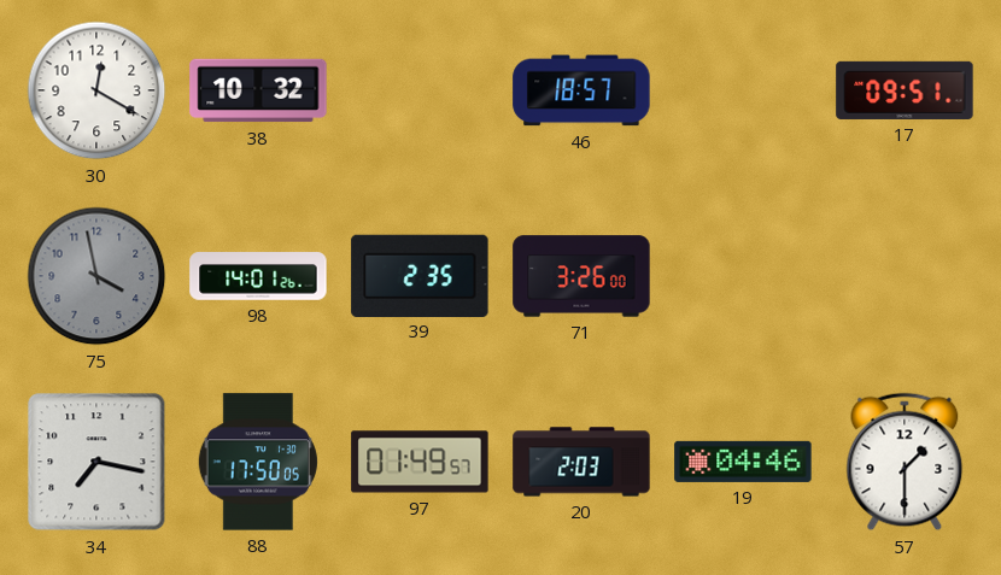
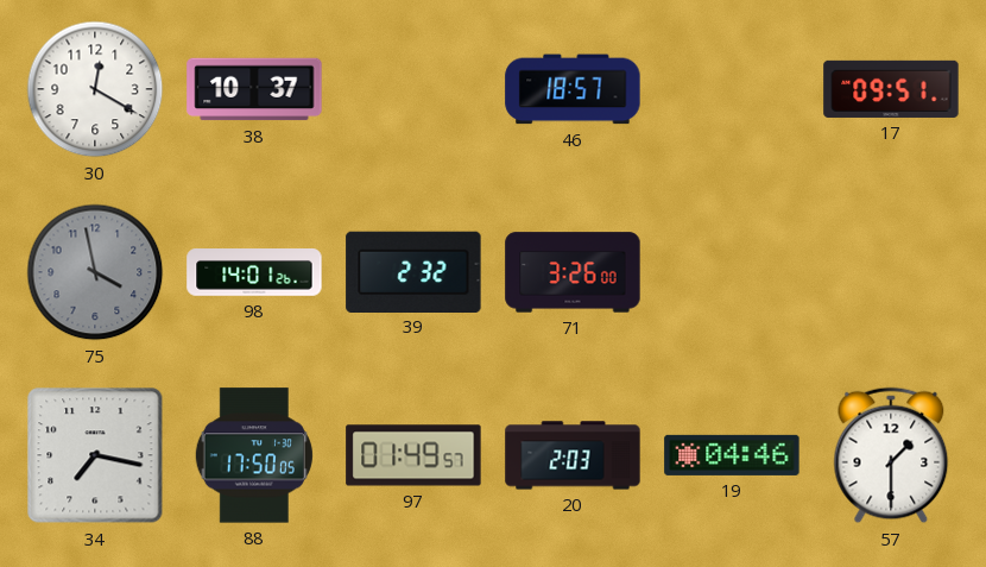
38: 10:32 -> 10:37 (254, 89)
39: 2:35 -> 2:32 (413, 271)
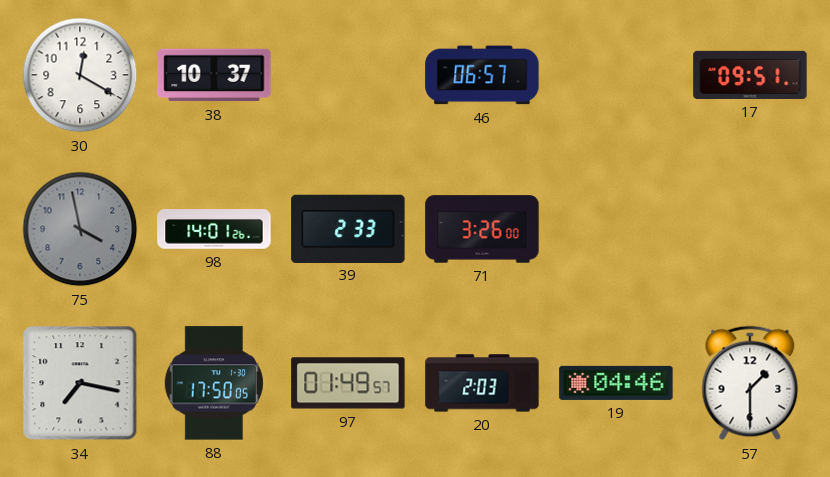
46: 18:57 -> 06:57 (482, 75)
39: 2:32 -> 2:33 (348, 228)
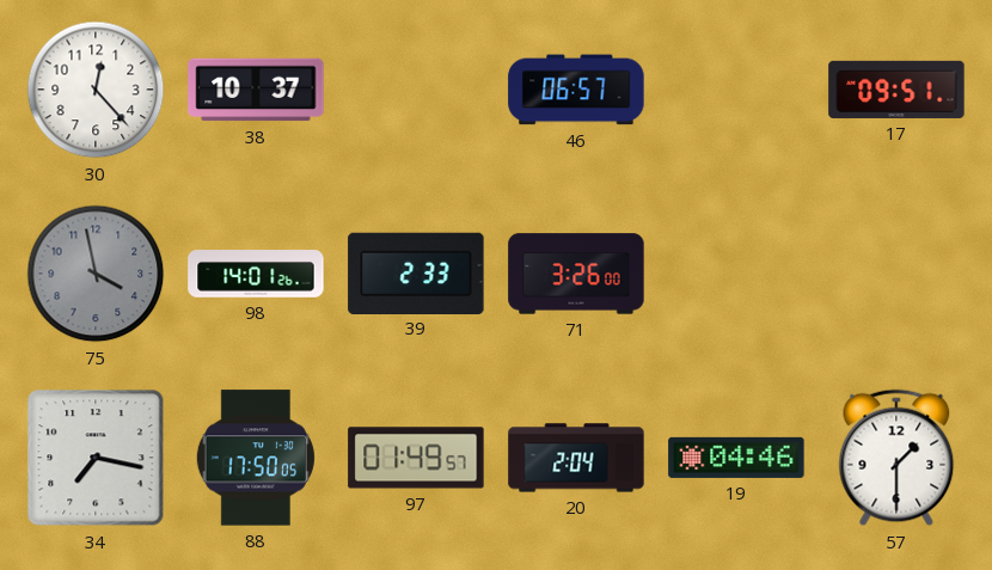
30: 12:20 -> 12:23 (96, 90)
20: 2:03 -> 2:04 (576, 458)
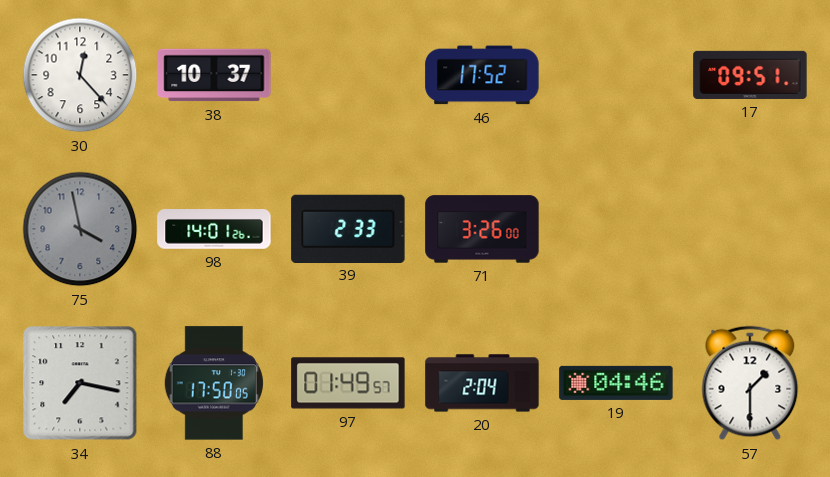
46: 06:57 -> 17:52 (482, 75)
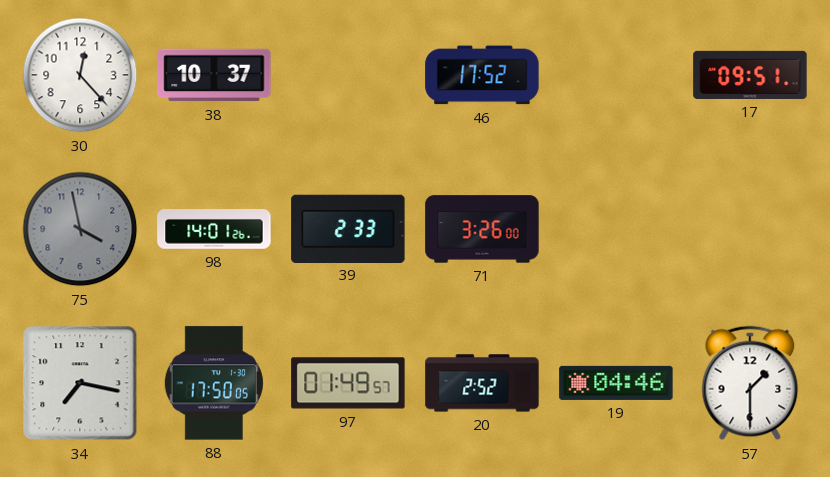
20: 2:04 -> 2:52 (482, 383)
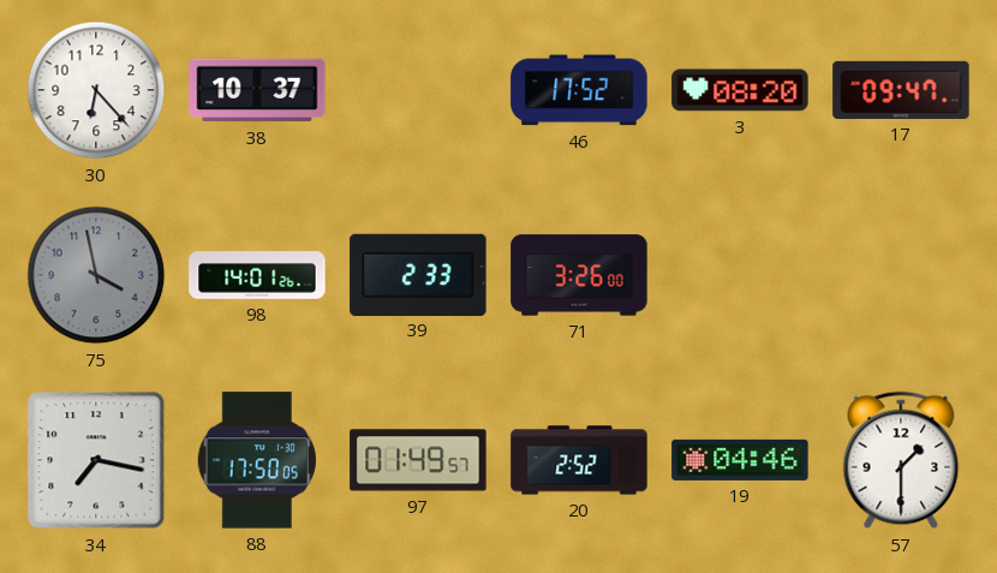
30: 12:23 -> 6:23 (96, 90)
3: none -> 08:20 (740, 90)
17: 09:51 -> 09:47 (901, 90)
